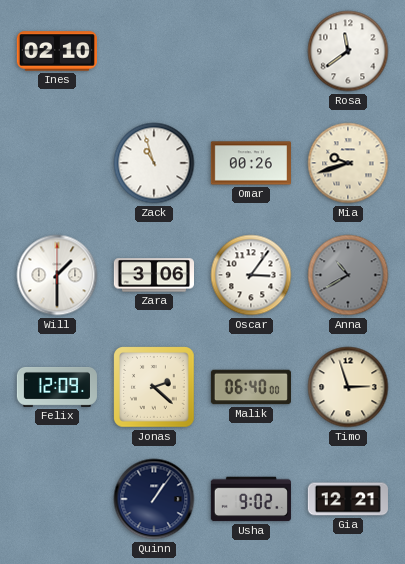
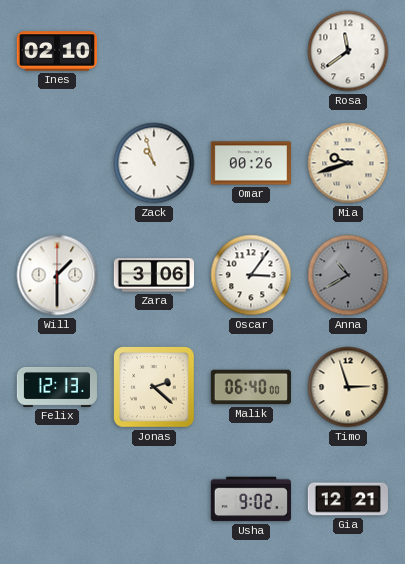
Felix: 12:09 -> 12:13 (57, 387)
Quinn: 1:06 -> none (154, 499)
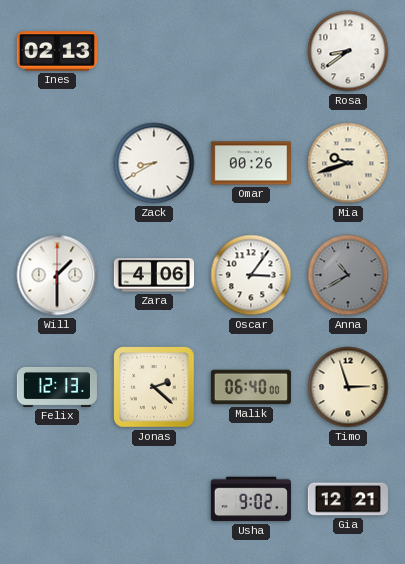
Ines: 02:10 -> 02:13 (57, 51)
Rosa: 11:39 -> 8:39 (348, 51)
Zack: 10:57 -> 8:40 (154, 163)
Zara: 3:06 -> 4:06 (153, 275)
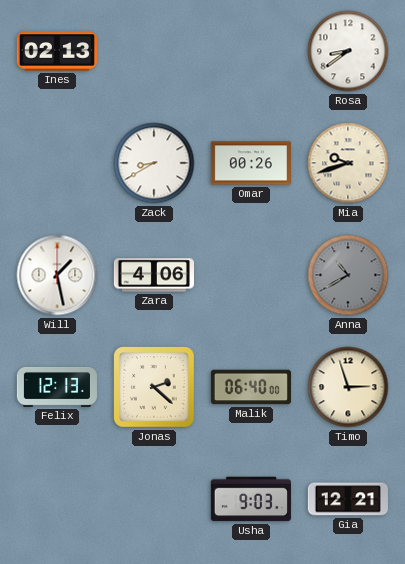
Will: 1:30 -> 1:28 (57, 275)
Oscar: 3:06 -> none (251, 275)
Usha: 9:02 -> 9:03 (251, 499)
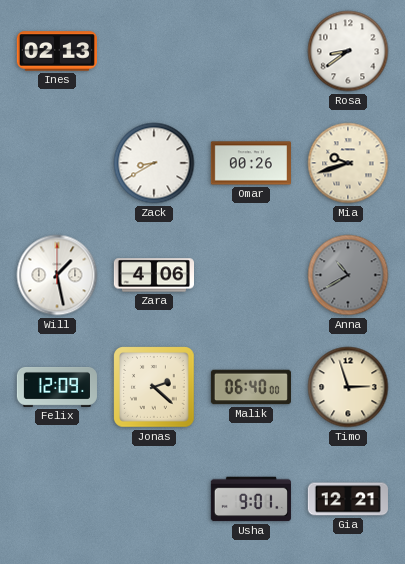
Felix: 12:13 -> 12:09 (57, 387)
Usha: 9:03 -> 9:01 (251, 499)
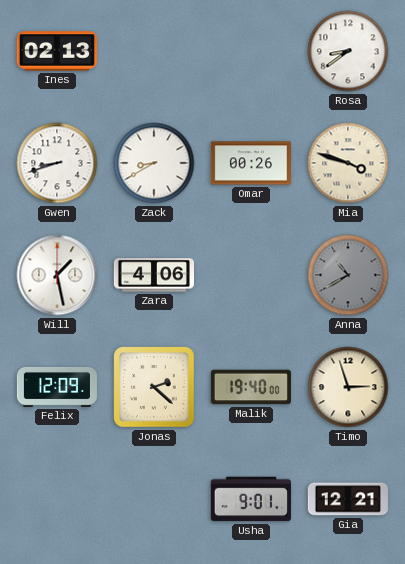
Gwen: none -> 8:42 (57, 163)
Mia: 9:42 -> 3:48 (348, 163)
Malik: 06:40 -> 19:40 (250, 387)
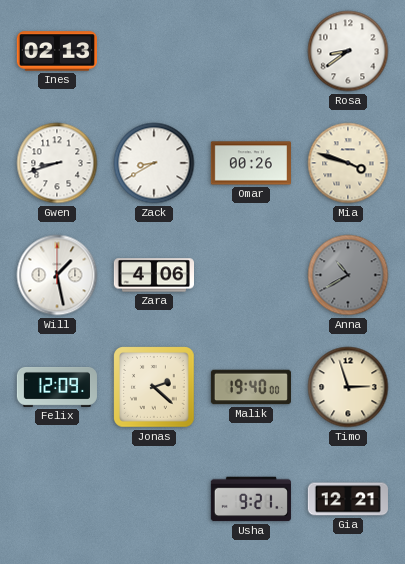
Usha: 9:01 -> 9:21 (251, 499)
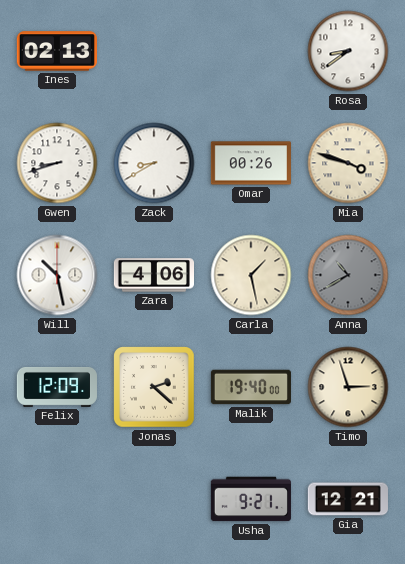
Will: 1:28 -> 10:28 (57, 275)
Carla: none -> 1:28 (251, 275)
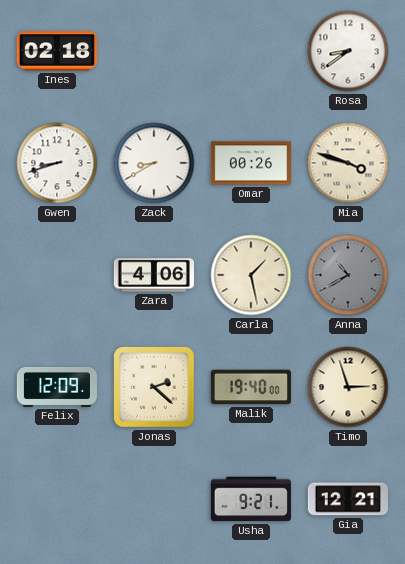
Ines: 02:13 -> 02:18 (57, 51)
Will: 10:28 -> none (57, 275)
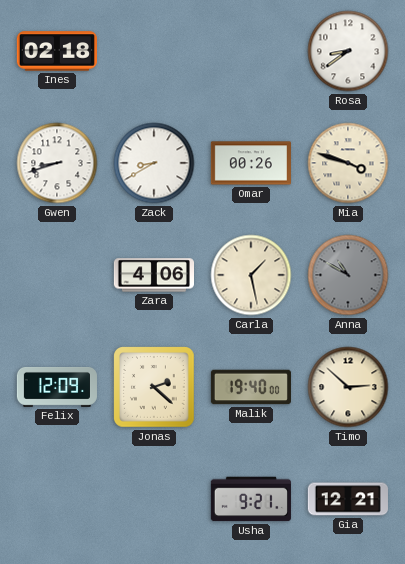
Anna: 10:40 -> 10:50 (348, 275)
Timo: 2:57 -> 2:52 (348, 387)
